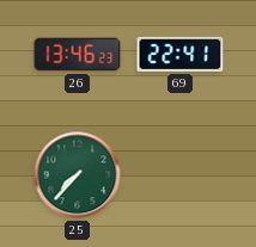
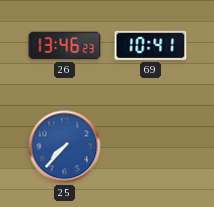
69: 22:41 -> 10:41 (151, 45)
25 dial: green -> blue (65, 147)
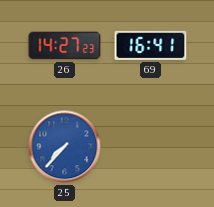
26: 13:46 -> 14:27 (65, 46)
69: 10:41 -> 16:41 (151, 45)
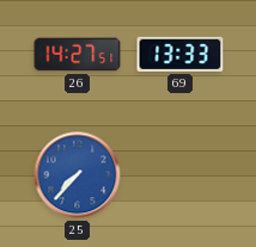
26: 14:27:23 -> 14:27:51 (78, 55)
69: 16:41 -> 13:33 (181, 54)
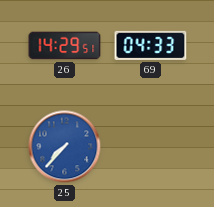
26: 14:27 -> 14:29 (65, 46)
69: 13:33 -> 04:33 (151, 45)
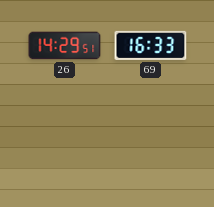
69: 04:33 -> 16:33 (151, 45)
25: 7:37 -> none (65, 147)
